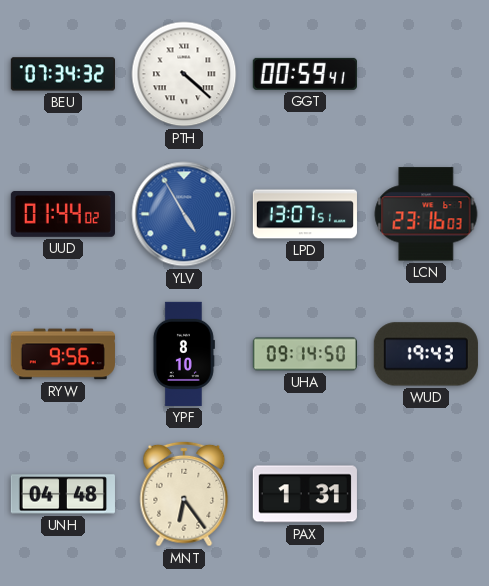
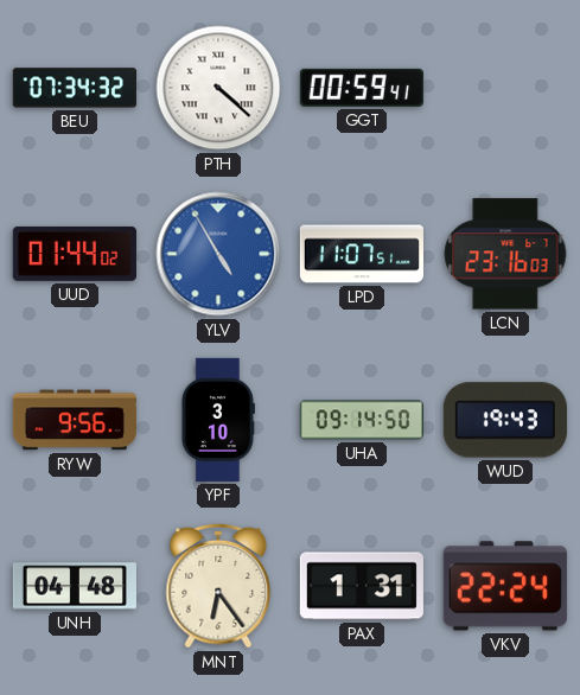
LPD: 13:07 -> 11:07 (362, 254)
YPF: 8:10 -> 3:10 (217, 420)
VKV: none -> 22:24 (505, 586)
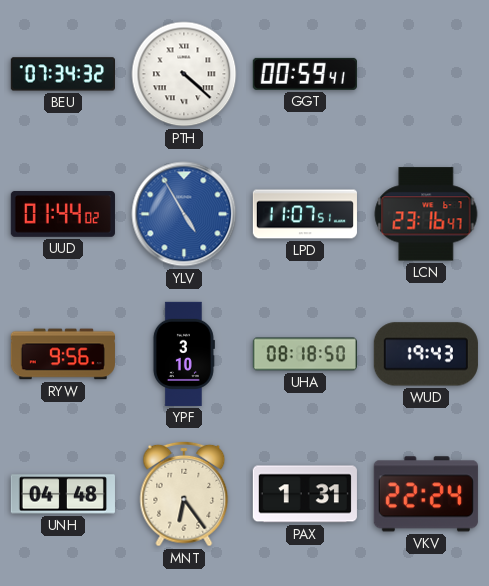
LCN: 23:16:03 -> 23:16:47 (426, 214)
UHA: 09:14 -> 08:18 (305, 354)
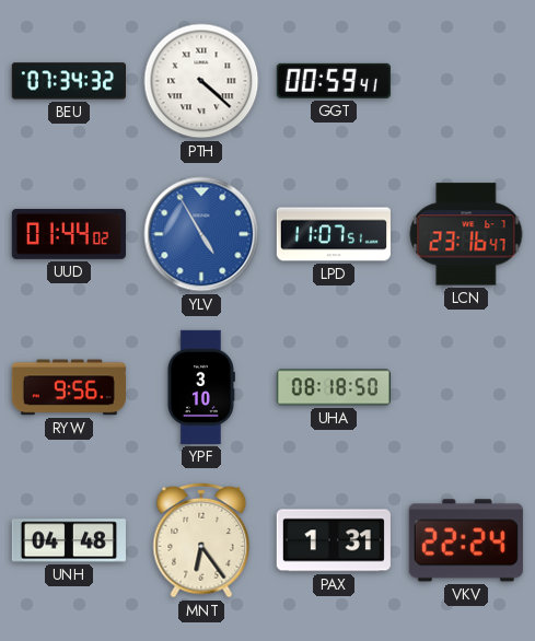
WUD: 19:43 -> none (426, 354)
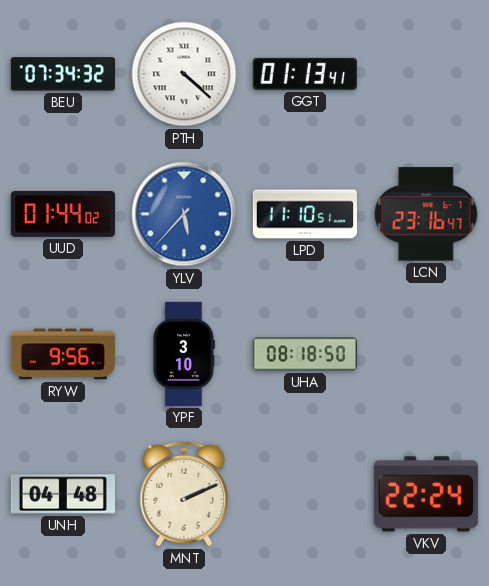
GGT: 00:59 -> 01:13 (305, 74)
YLV: 4:55 -> 5:37 (184, 214)
LPD: 11:07 -> 11:10 (305, 214)
MNT: 6:24 -> 2:11 (184, 494)
PAX: 1:31 -> none (334, 540)
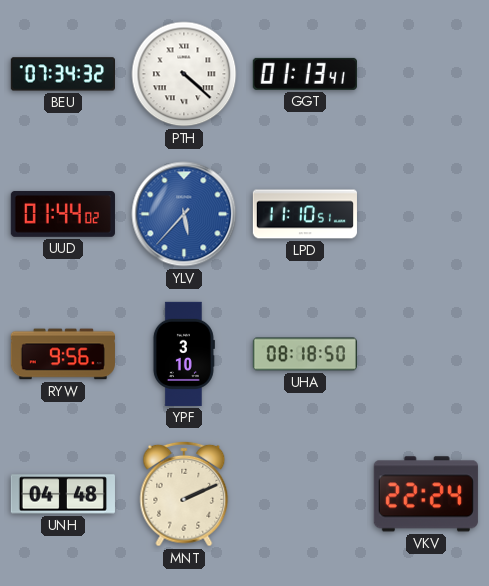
LCN: 23:16 -> none (426, 214)
